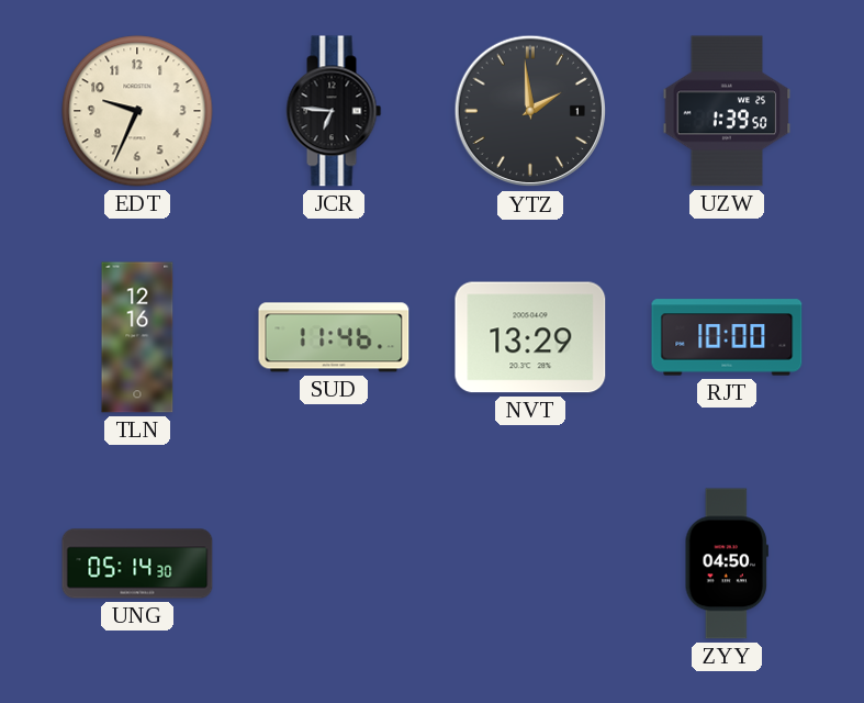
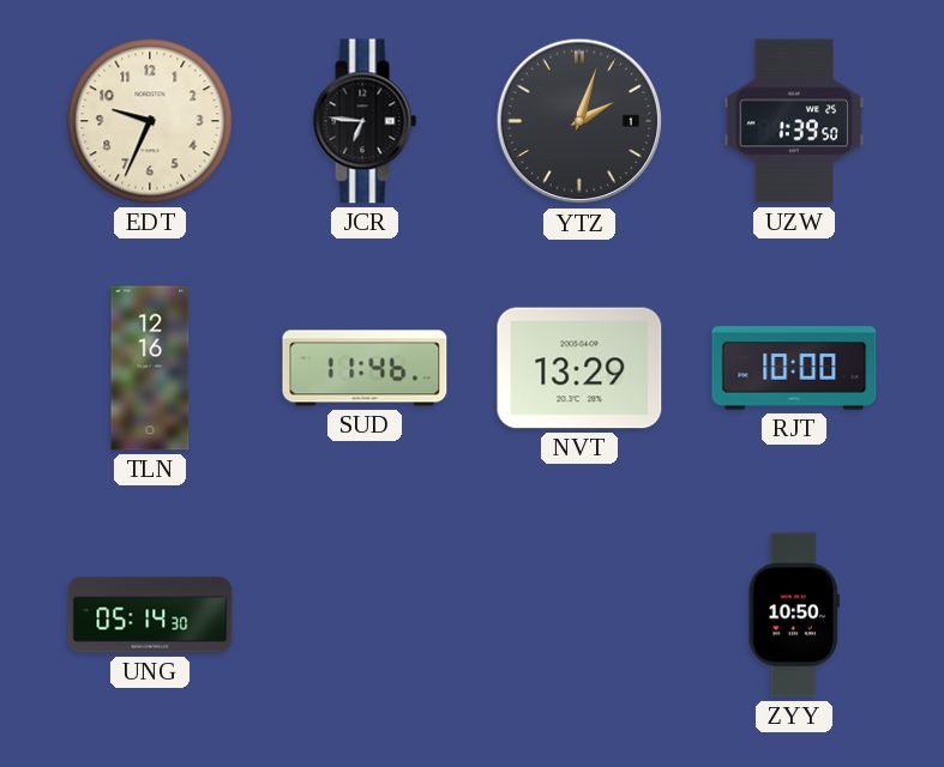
YTZ: 1:59 -> 2:03 (579, 121)
ZYY: 04:50 -> 10:50 (794, 615)
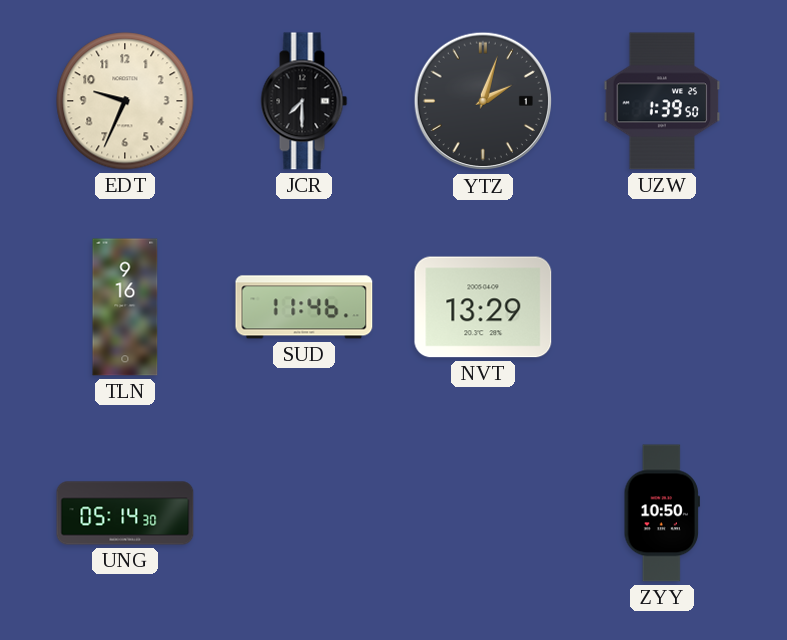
JCR: 6:46 -> 7:30 (304, 101)
TLN: 12:16 -> 9:16 (125, 307)
RJT: 10:00 -> none (794, 368)
